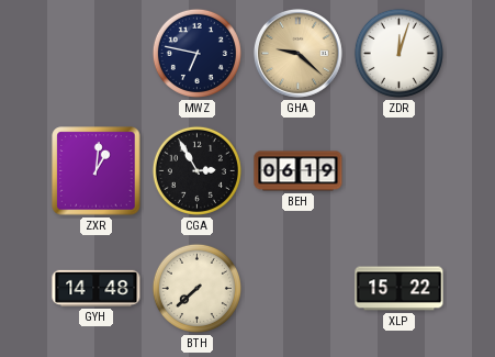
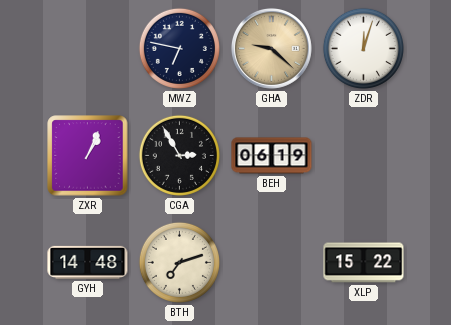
ZXR: 1:01 -> 1:04 (88, 156)
BTH: 7:38 -> 7:12 (179, 262)
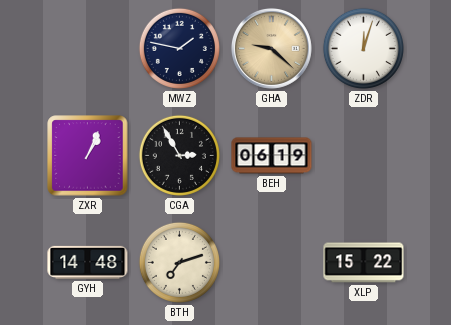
MWZ: 6:47 -> 1:47 (179, 48)
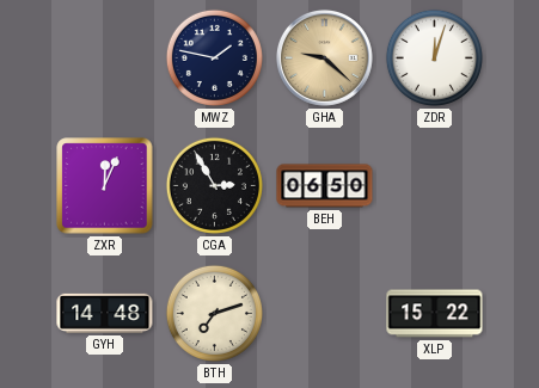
ZXR: 1:04 -> 12:04 (105, 186)
BEH: 06:19 -> 06:50 (325, 186)
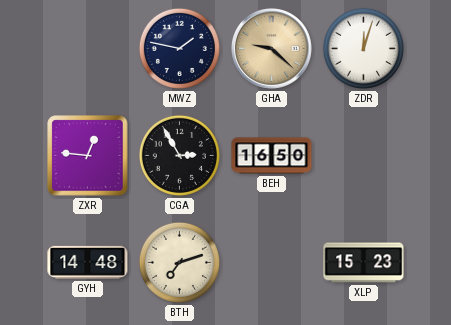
ZXR: 12:04 -> 12:46 (88, 156)
BEH: 06:50 -> 16:50 (272, 156)
XLP: 15:22 -> 15:23 (364, 263)
